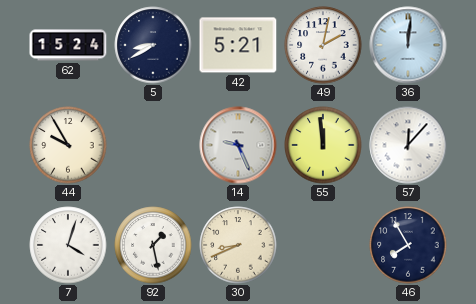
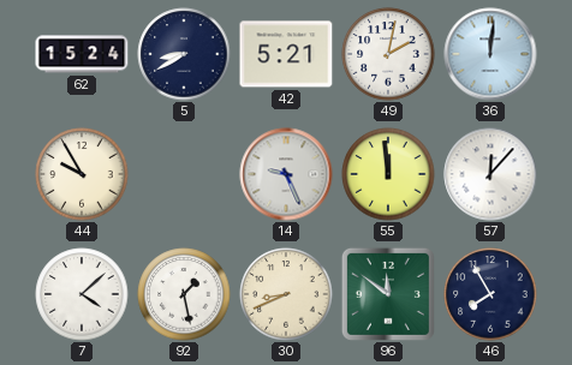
7: 4:03 -> 4:08 (82, 294)
96: none -> 11:51 (388, 294)
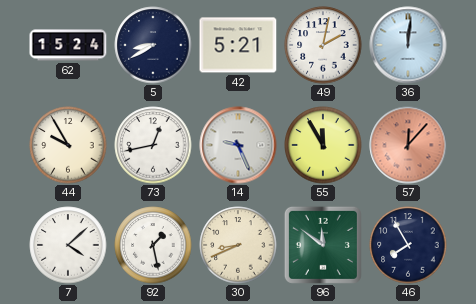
73: none -> 12:43 (153, 145)
55: 11:59 -> 11:55 (323, 145)
57 dial: white -> salmon (408, 145)
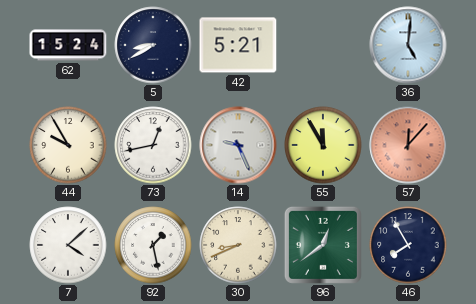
49: 2:02 -> none (323, 45)
36: 12:01 -> 5:01 (408, 45)
96: 11:51 -> 12:39 (323, 245)
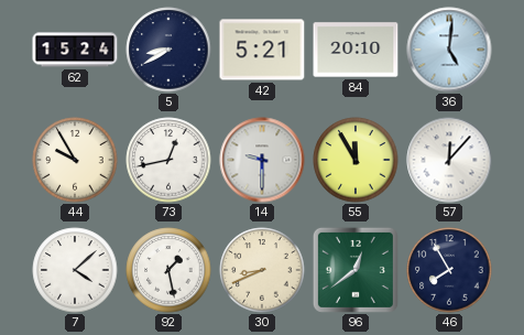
84: none -> 20:10 (356, 50)
14: 9:26 -> 9:30 (262, 160)
57 dial: salmon -> white (449, 160)
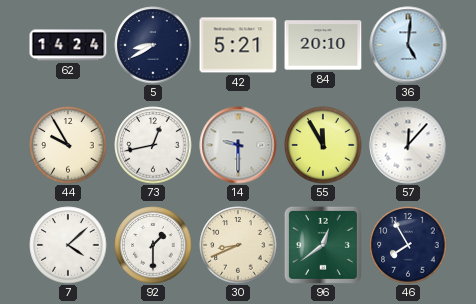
62: 15:24 -> 14:24 (68, 45)
92: 1:28 -> 1:30 (153, 245)
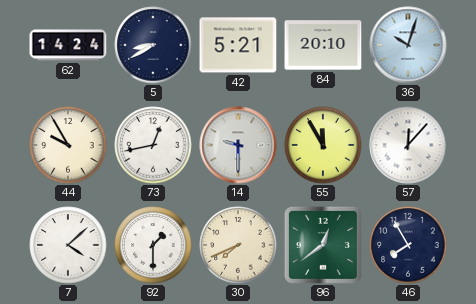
36: 5:01 -> 10:03 (408, 45)
30: 8:41 -> 7:41 (238, 245)
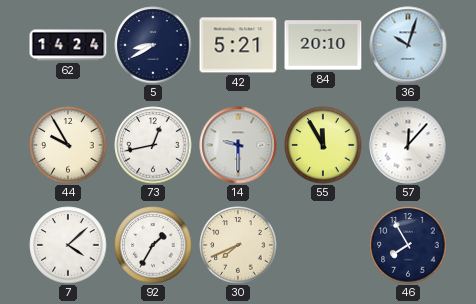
92: 1:30 -> 1:35 (153, 245)
96: 12:39 -> none (323, 245)
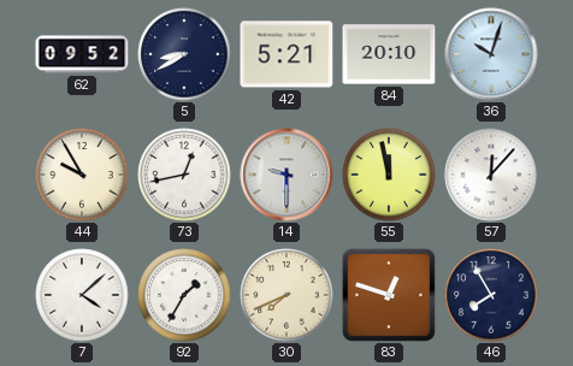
62: 14:24 -> 09:52 (82, 54)
55: 11:55 -> 11:58 (389, 175)
83: none -> 12:48 (389, 295)
